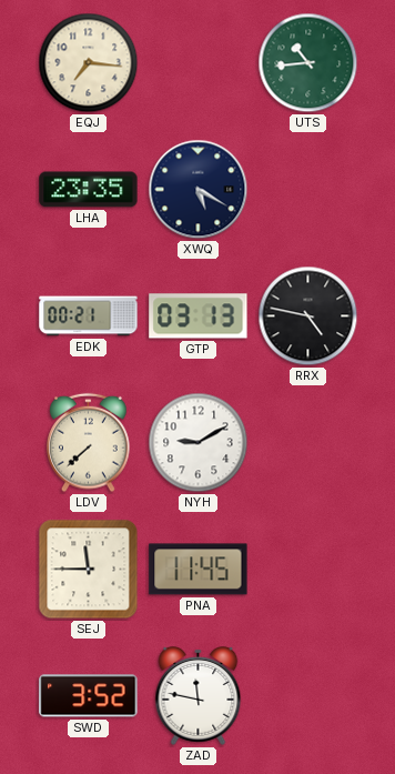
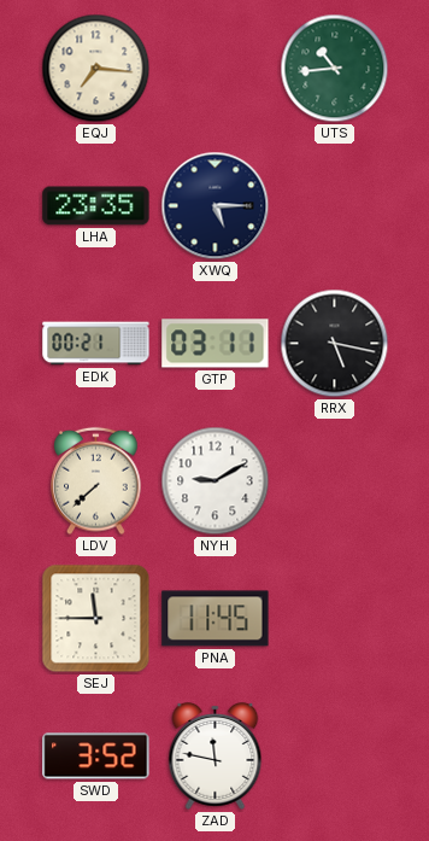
XWQ: 5:20 -> 5:15 (216, 206)
GTP: 03:13 -> 03:11 (216, 344)
RRX: 4:47 -> 5:17 (335, 344)
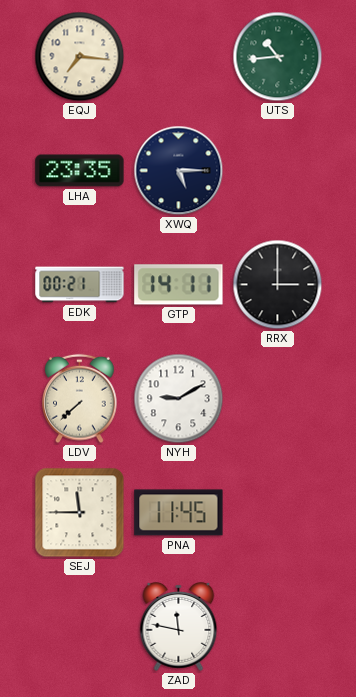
GTP: 03:11 -> 14:11 (179, 285)
RRX: 5:17 -> 3:00 (278, 285)
SWD: 3:52 -> none (96, 757)
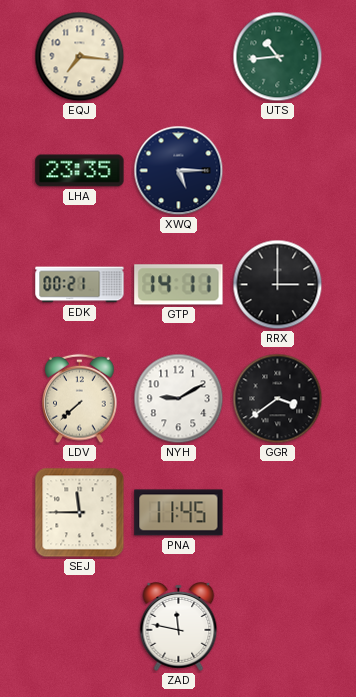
GGR: none -> 3:39 (278, 399)
